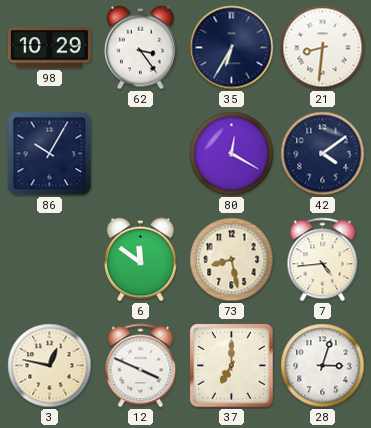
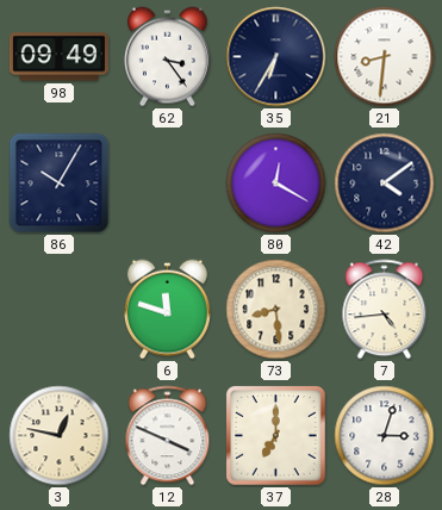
98: 10:29 -> 09:49 (58, 57)
6: 11:51 -> 11:48 (167, 310)
73: 8:28 -> 8:29 (276, 310)
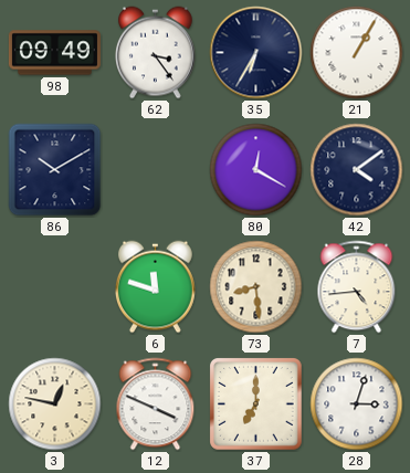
21: 8:31 -> 1:05 (357, 53)
86: 10:05 -> 10:10 (55, 170)
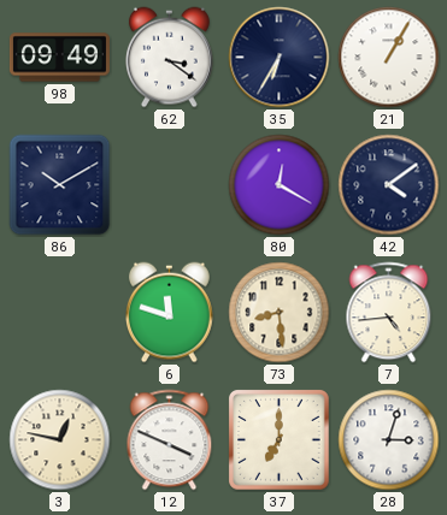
62: 3:24 -> 3:21 (169, 58)
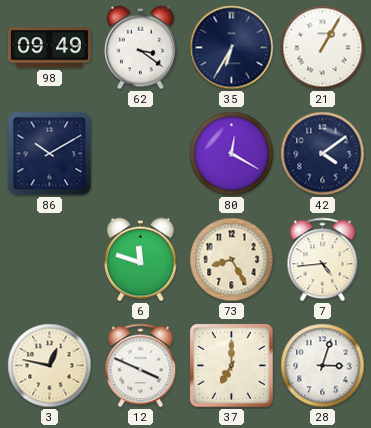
73: 8:29 -> 8:25 (232, 260)
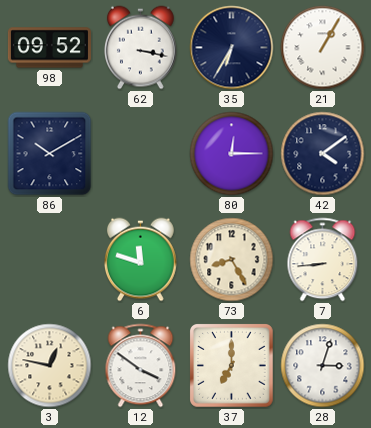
98: 09:49 -> 09:52 (49, 48)
62: 3:21 -> 3:17 (140, 48)
80: 12:20 -> 12:15 (232, 154)
7: 4:44 -> 8:44 (323, 260)
12: 3:49 -> 3:51 (141, 366)
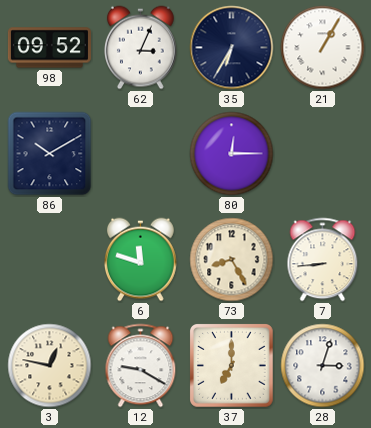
62: 3:17 -> 3:04 (140, 48)
42: 4:09 -> none (323, 154)
12: 3:51 -> 9:20 (141, 366)
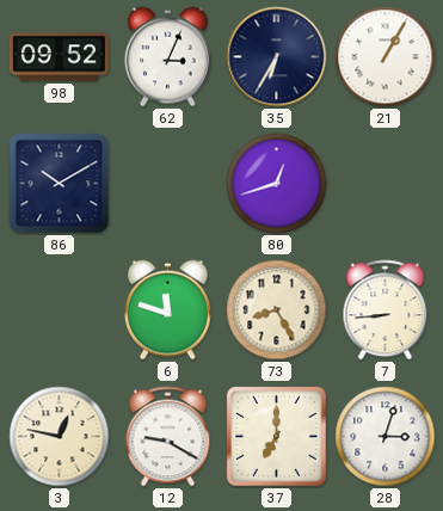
80: 12:15 -> 12:42 (277, 184)
